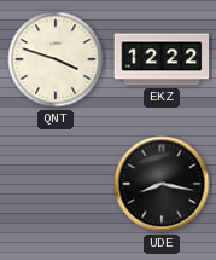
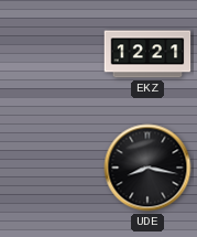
QNT: 3:48 -> none (56, 59)
EKZ: 12:22 -> 12:21 (147, 54)
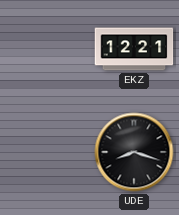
UDE: 8:17 -> 8:18 (134, 152)
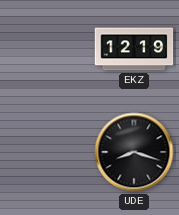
EKZ: 12:21 -> 12:19 (134, 49)
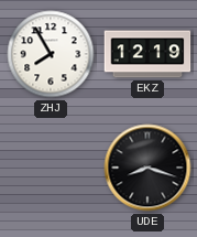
ZHJ: none -> 7:55 (51, 54)
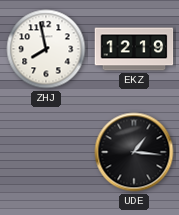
ZHJ: 7:55 -> 7:58 (46, 49)
UDE: 8:18 -> 1:16 (134, 152)
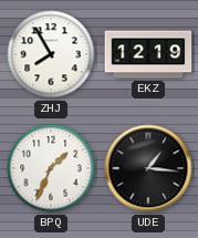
ZHJ: 7:58 -> 7:55 (51, 54)
BPQ: none -> 1:34 (51, 168)
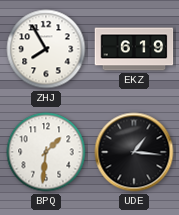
EKZ: 12:19 -> 6:19 (134, 49)
BPQ: 1:34 -> 1:31 (46, 152)
